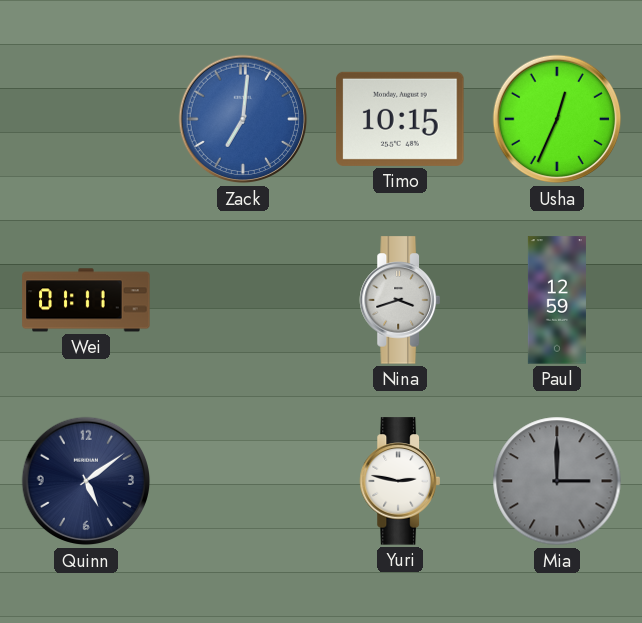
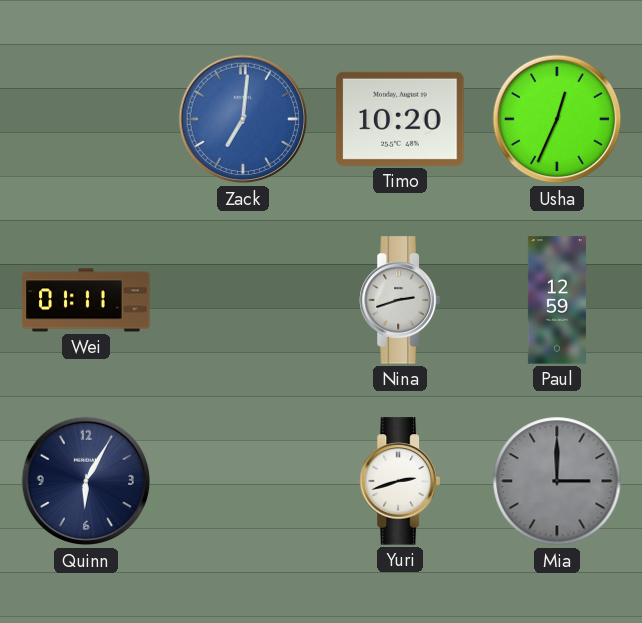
Timo: 10:15 -> 10:20 (400, 119)
Nina: 3:42 -> 2:42 (400, 300)
Quinn: 5:09 -> 6:05 (86, 481)
Yuri: 2:47 -> 2:42 (400, 481)
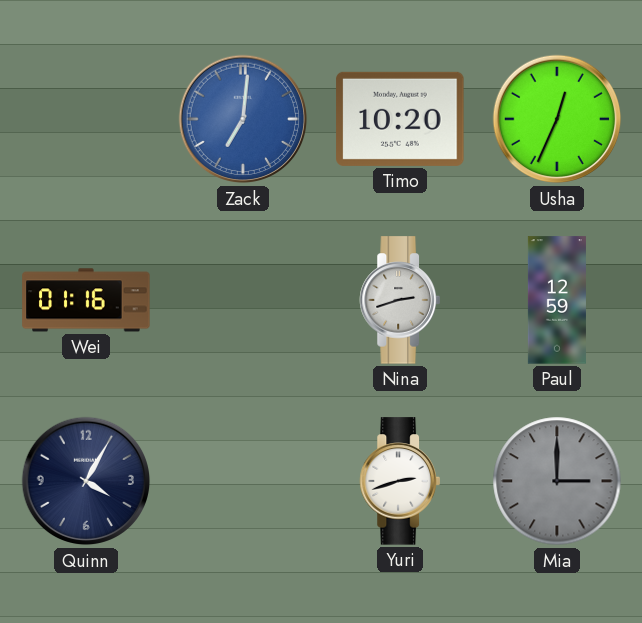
Wei: 01:11 -> 01:16 (86, 300)
Quinn: 6:05 -> 4:05 (86, 481)
